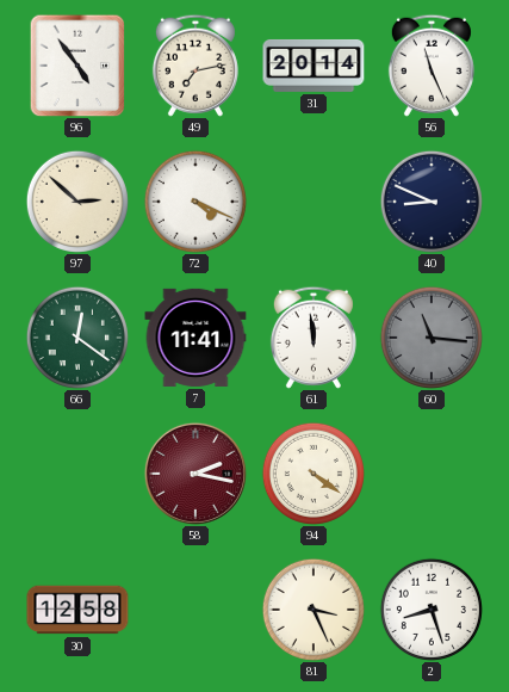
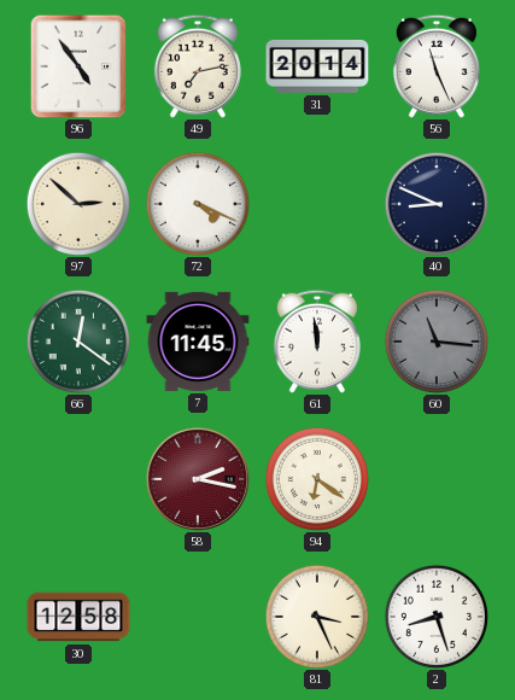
7: 11:41 -> 11:45 (198, 342)
94: 4:21 -> 6:21 (317, 479)
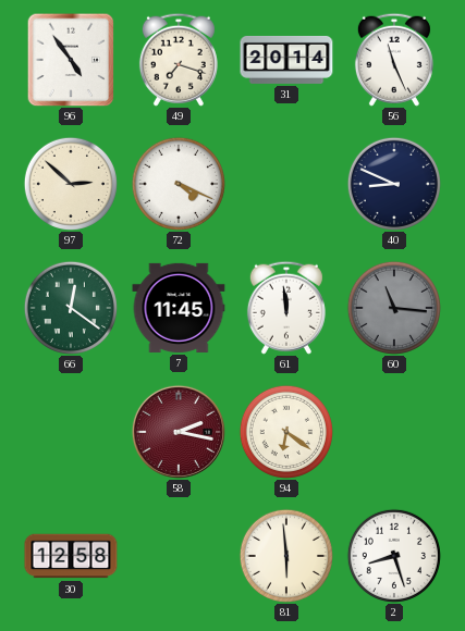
49: 7:13 -> 7:18 (179, 60)
81: 3:26 -> 5:59 (286, 556)
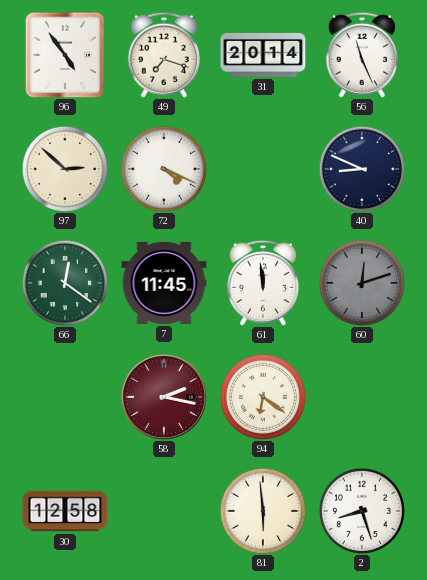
60: 11:16 -> 12:12 (362, 283)
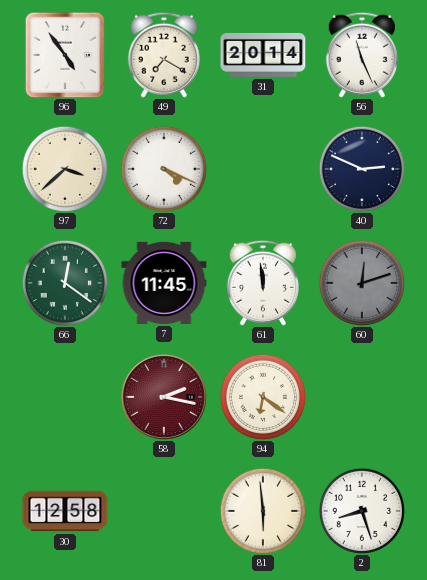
49: 7:18 -> 7:20 (164, 55)
97: 2:52 -> 3:38 (65, 169)
40: 8:49 -> 2:49 (362, 169)
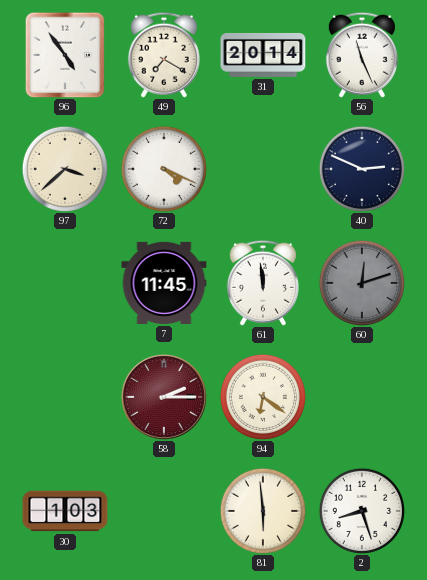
66: 12:21 -> none (65, 283)
58: 2:17 -> 2:15 (164, 397)
30: 12:58 -> 1:03 (65, 511)
